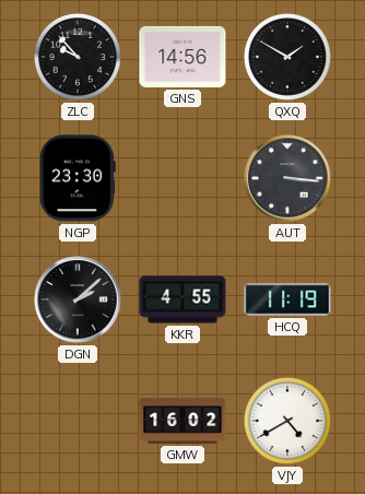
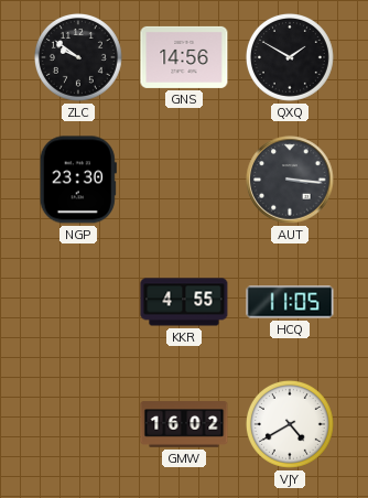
ZLC: 9:53 -> 9:51 (78, 57)
DGN: 2:08 -> none (78, 299)
HCQ: 11:19 -> 11:05 (290, 302)
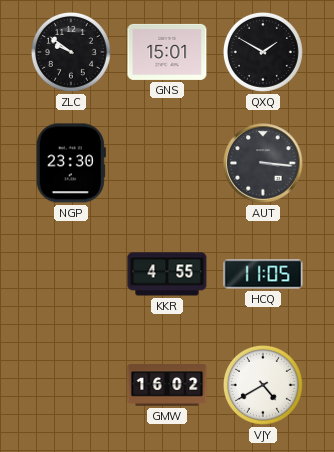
GNS: 14:56 -> 15:01 (167, 52)
